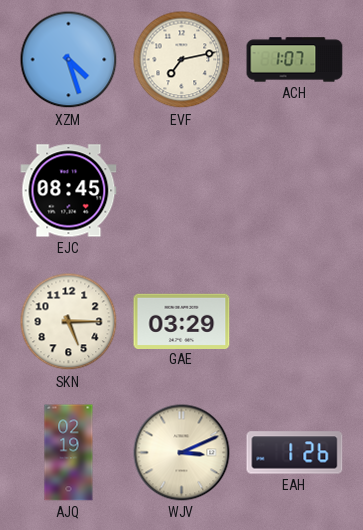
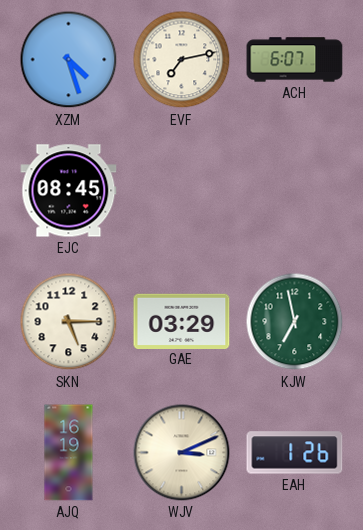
ACH: 1:07 -> 6:07 (295, 60)
KJW: none -> 6:58 (295, 322)
AJQ: 02:19 -> 16:19 (69, 453)
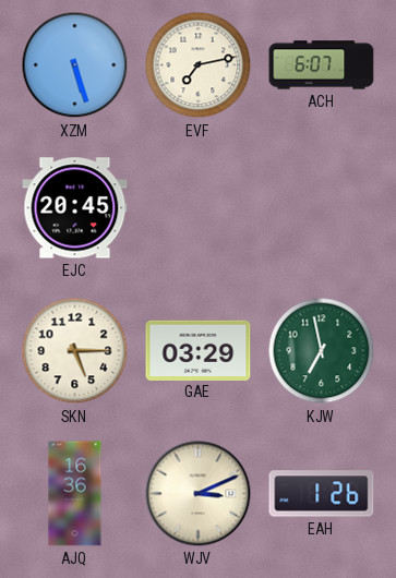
XZM: 4:27 -> 5:27 (75, 65)
EJC: 08:45 -> 20:45 (75, 208)
AJQ: 16:19 -> 16:36 (75, 494)
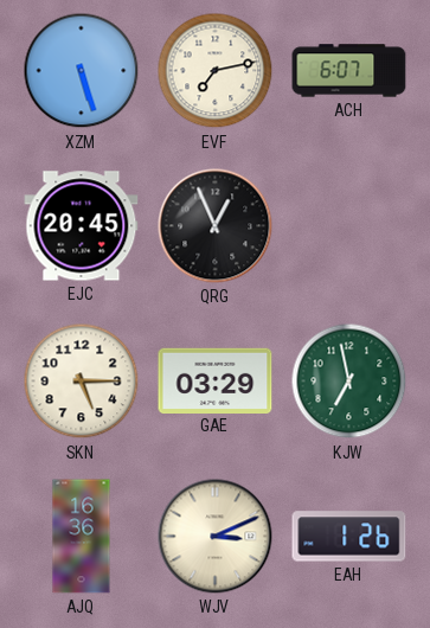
QRG: none -> 12:56 (216, 226)
